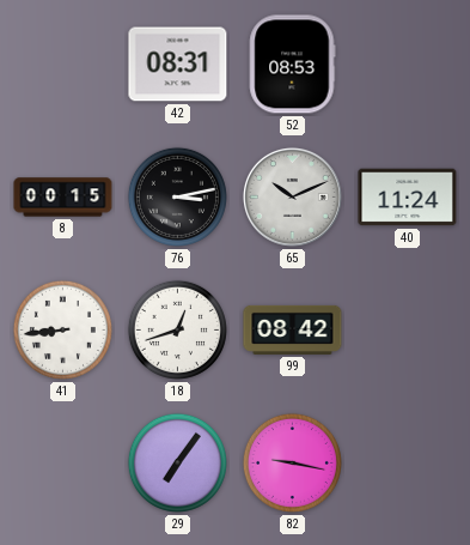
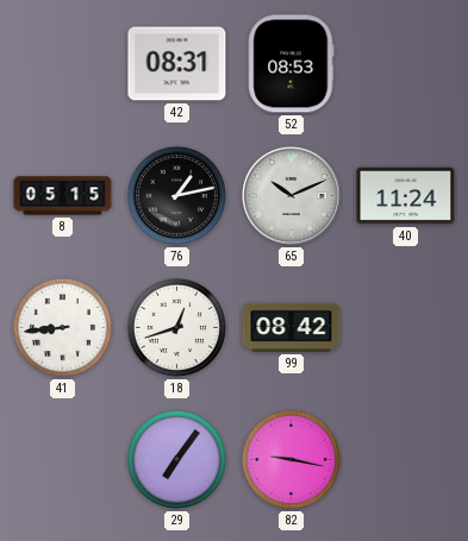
8: 00:15 -> 05:15 (63, 196)
76: 3:13 -> 1:13 (176, 195)
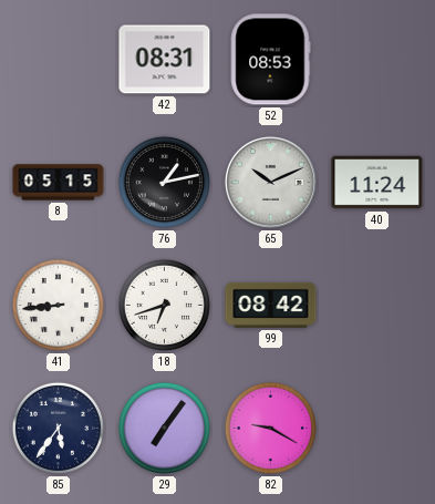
18: 12:42 -> 6:42 (164, 305)
85: none -> 5:36 (58, 428)
82: 9:17 -> 9:20 (270, 428)
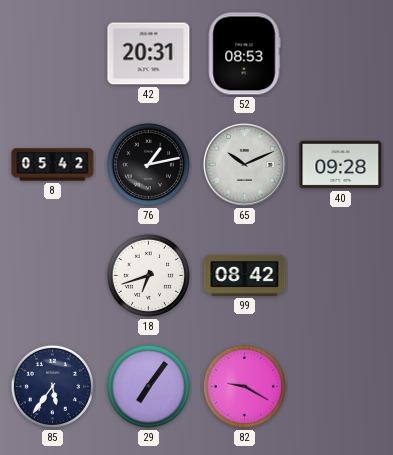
42: 08:31 -> 20:31 (149, 54)
8: 05:15 -> 05:42 (53, 165)
40: 11:24 -> 09:28 (341, 165)
41: 8:44 -> none (58, 305)
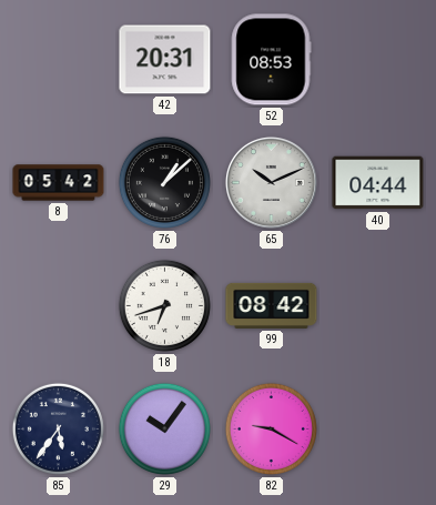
76: 1:13 -> 1:08 (164, 182)
40: 09:28 -> 04:44 (378, 183)
29: 7:06 -> 10:06 (164, 428)
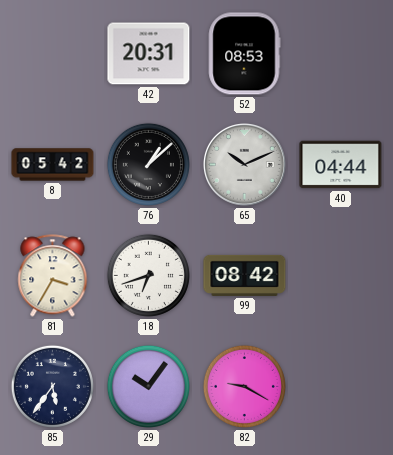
81: none -> 3:35 (53, 276)
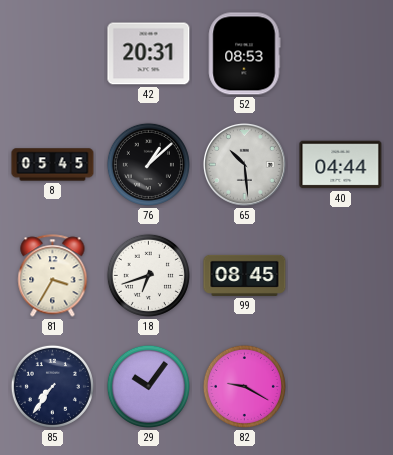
8: 05:42 -> 05:45 (53, 165)
65: 10:11 -> 10:29 (244, 164)
99: 08:42 -> 08:45 (245, 275)
85: 5:36 -> 7:36 (52, 386)
